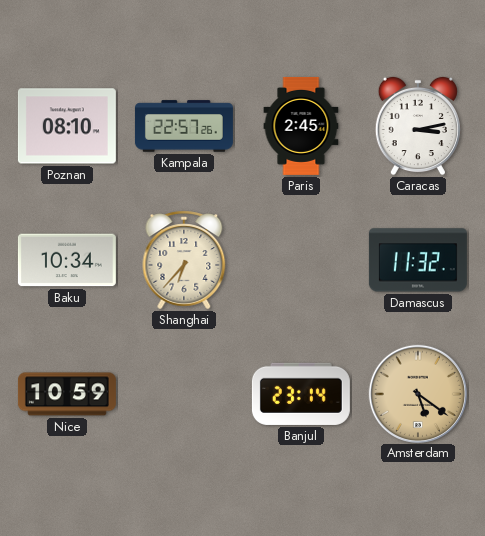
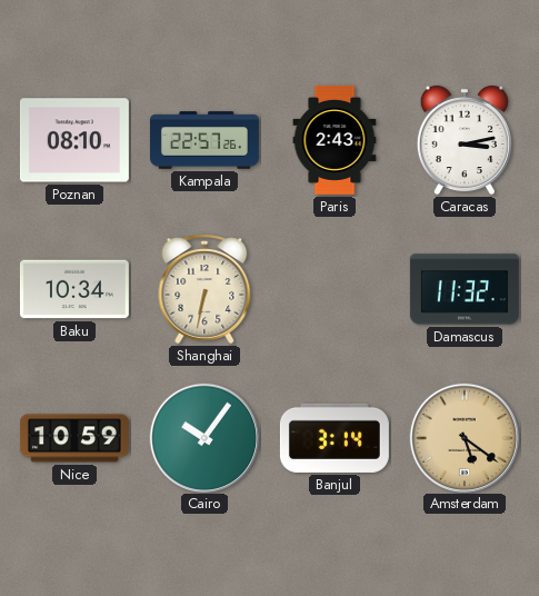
Paris: 2:45 -> 2:43 (335, 140)
Shanghai: 6:37 -> 6:32 (204, 289)
Cairo: none -> 10:06 (203, 437)
Banjul: 23:14 -> 3:14 (335, 438)
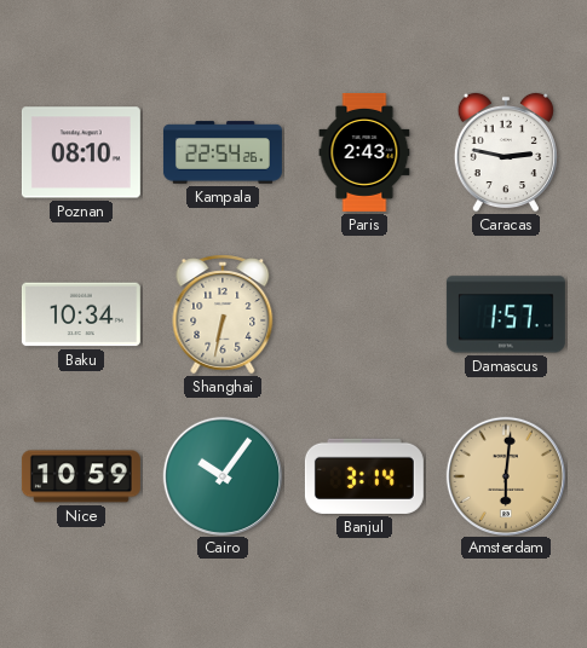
Kampala: 22:57 -> 22:54 (223, 152)
Caracas: 3:13 -> 2:47 (506, 152)
Damascus: 11:32 -> 1:57 (506, 314)
Amsterdam: 5:21 -> 6:01 (505, 475)
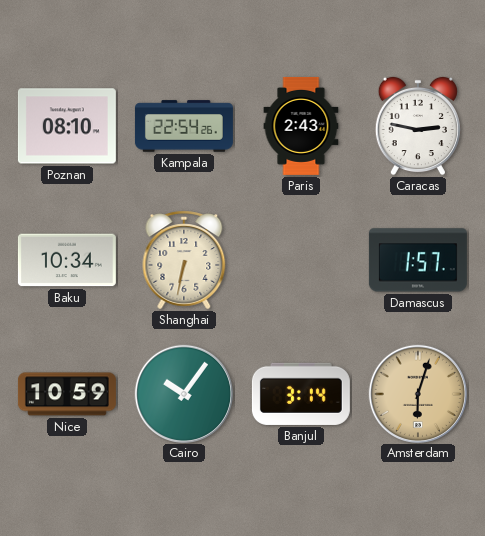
Amsterdam: 6:01 -> 6:03 (417, 393)
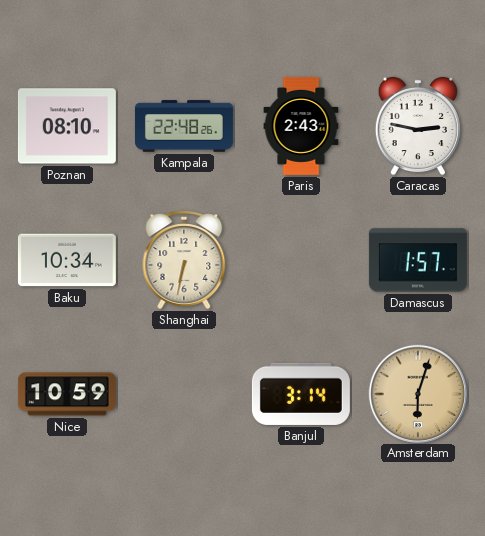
Kampala: 22:54 -> 22:48 (184, 126)
Cairo: 10:06 -> none (183, 393)
